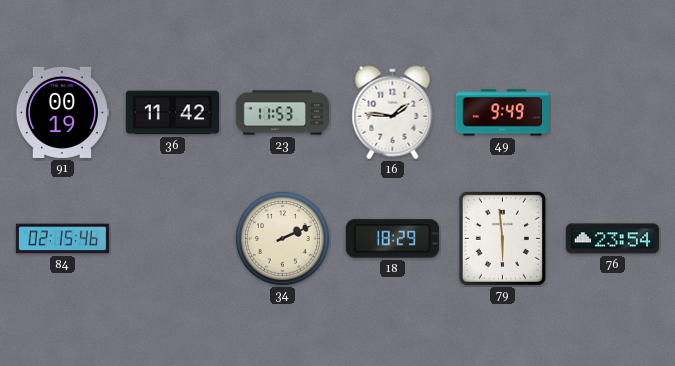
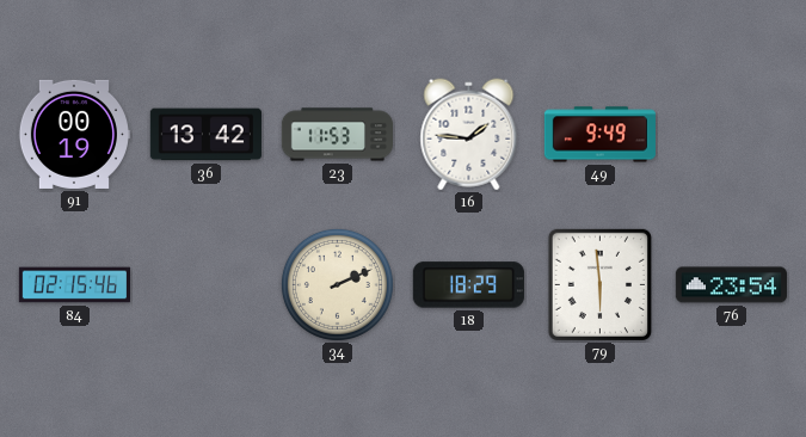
36: 11:42 -> 13:42 (205, 135)
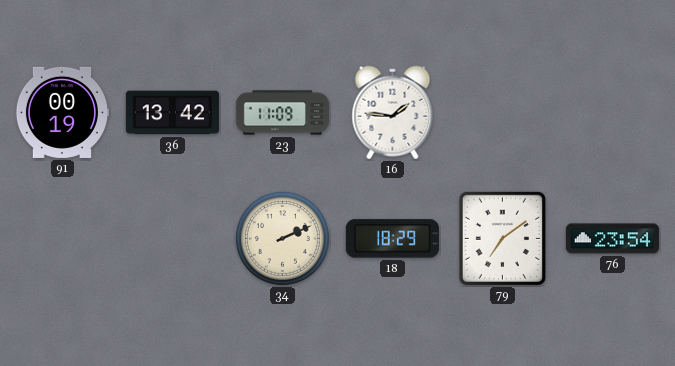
23: 11:53 -> 11:09 (282, 113)
49: 9:49 -> none (599, 135)
84: 02:15 -> none (74, 285)
79: 5:59 -> 7:09 (502, 238)
